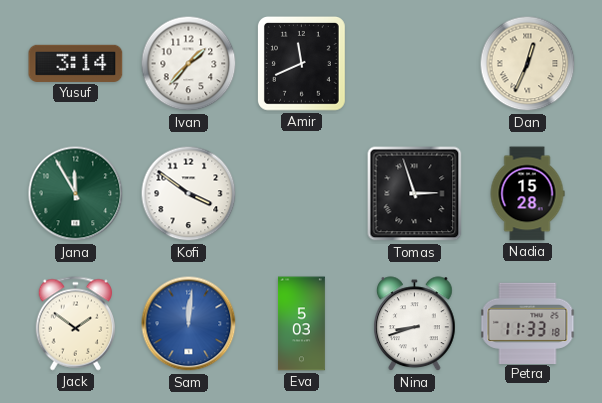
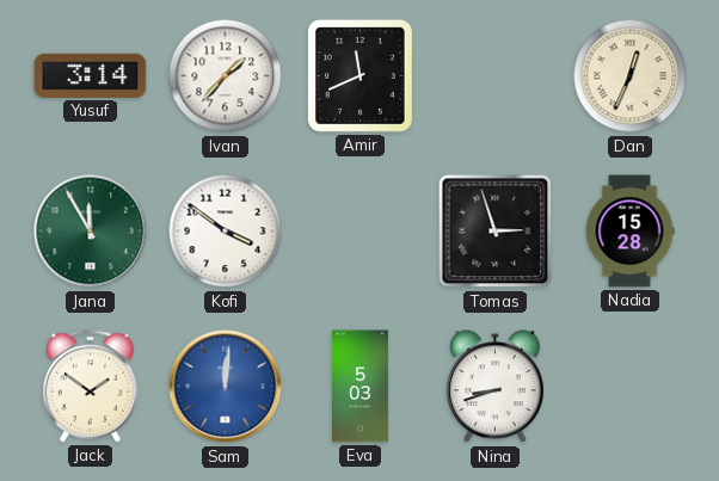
Petra: 11:33 -> none (528, 323)
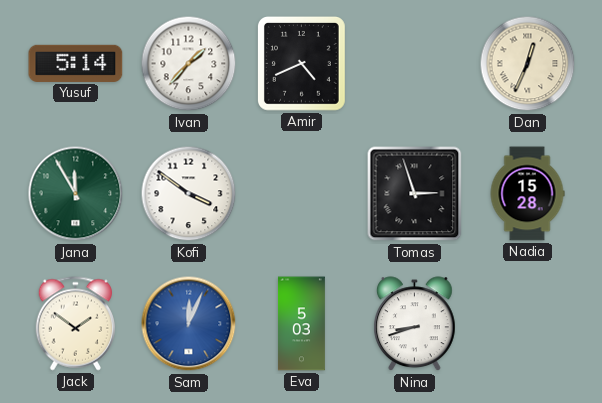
Yusuf: 3:14 -> 5:14 (76, 63)
Amir: 11:41 -> 4:41 (301, 64)
Sam: 12:01 -> 12:04 (189, 324)
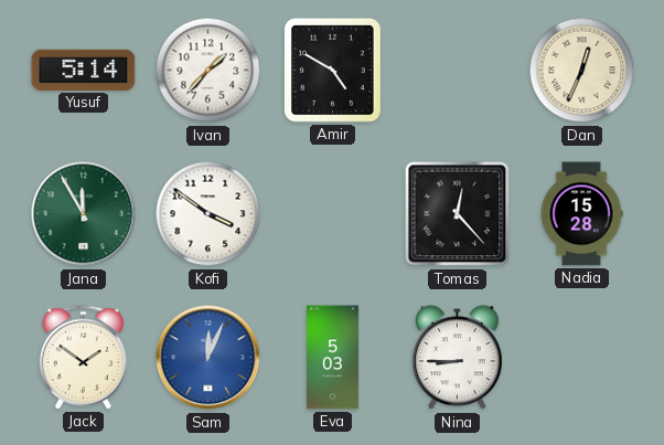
Amir: 4:41 -> 4:50 (332, 71)
Tomas: 2:57 -> 12:23 (458, 214)
Nina: 8:42 -> 8:45 (458, 358)
